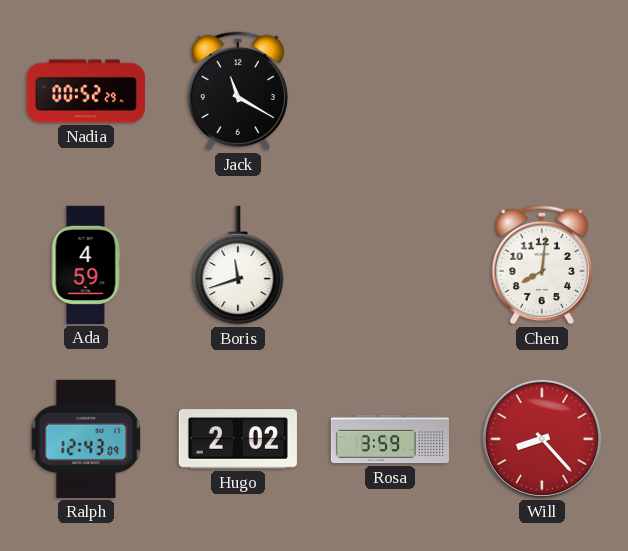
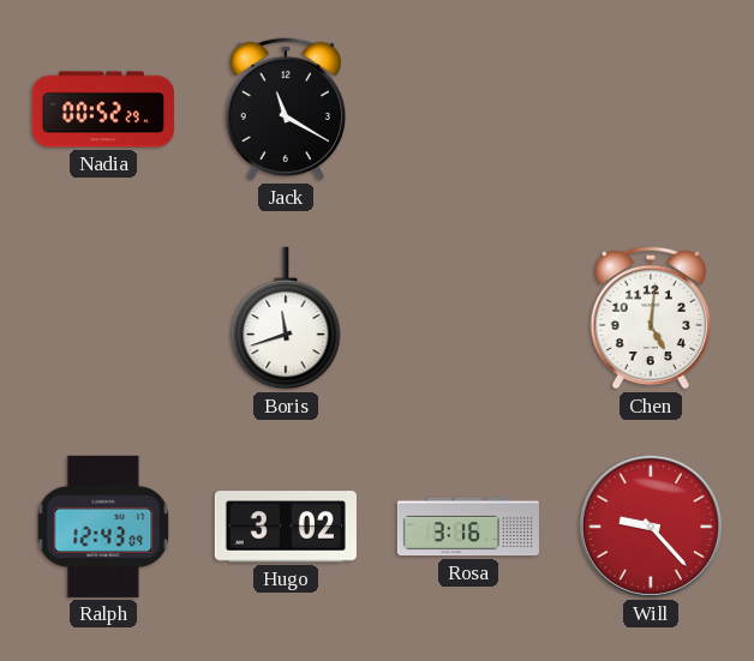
Ada: 4:59 -> none (86, 265)
Chen: 8:01 -> 5:01 (650, 318)
Hugo: 2:02 -> 3:02 (286, 527)
Rosa: 3:59 -> 3:16 (468, 527)
Will: 8:23 -> 9:23 (651, 527)
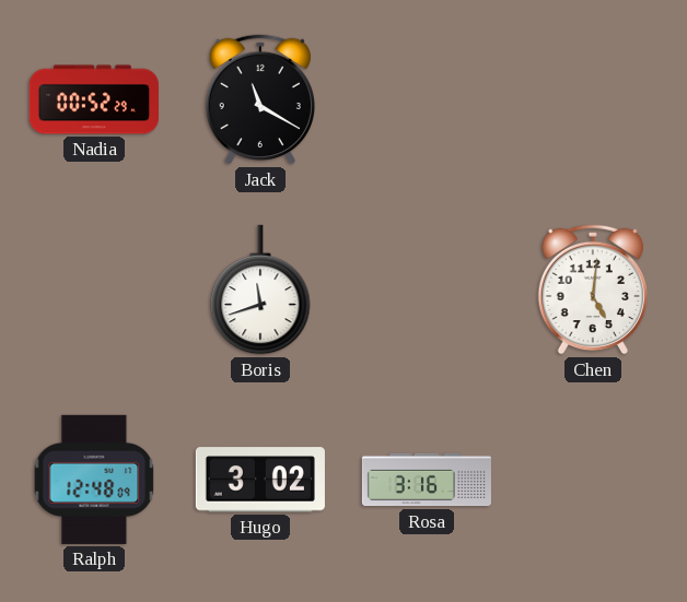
Ralph: 12:43 -> 12:48 (94, 480)
Will: 9:23 -> none (651, 527)
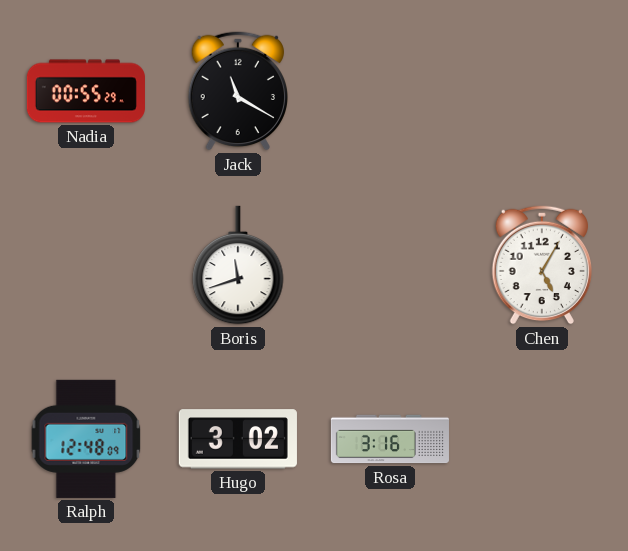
Nadia: 00:52 -> 00:55 (86, 91)
Chen: 5:01 -> 5:05 (541, 265)
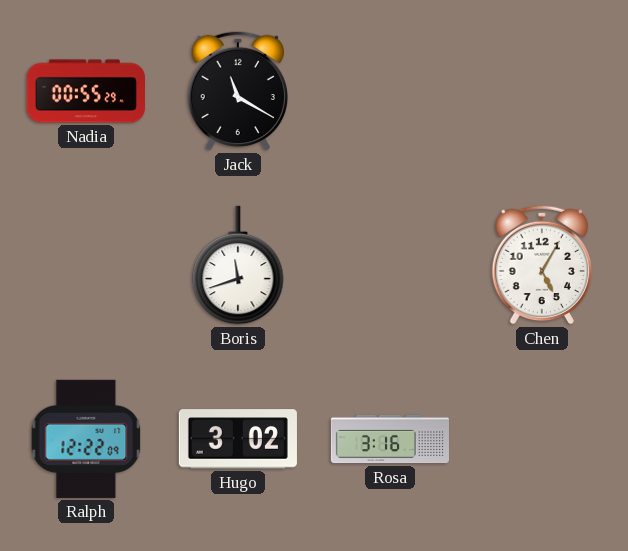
Ralph: 12:48 -> 12:22 (86, 439)
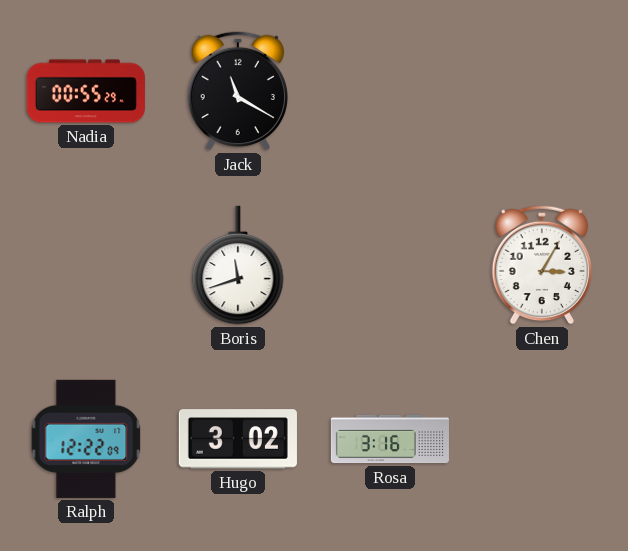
Chen: 5:05 -> 3:05 (541, 265)
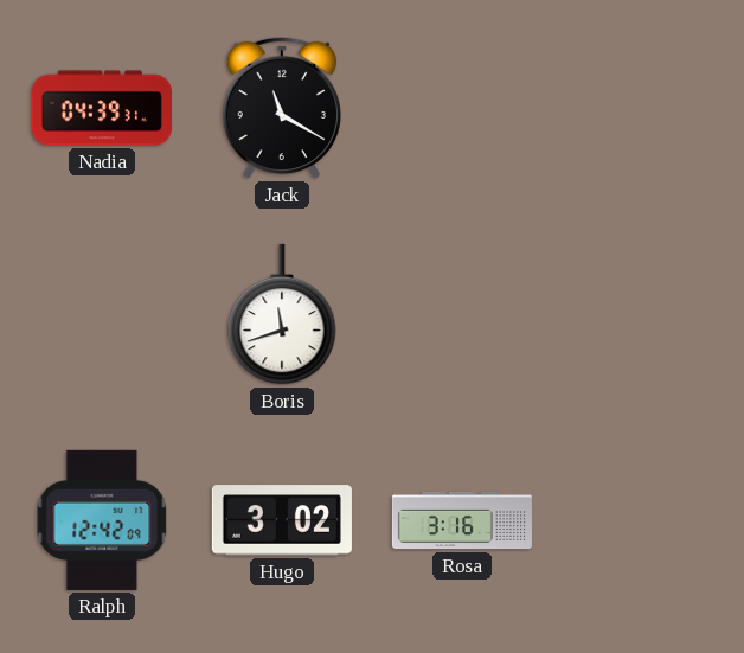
Nadia: 00:55 -> 04:39 (102, 108)
Chen: 3:05 -> none (541, 265)
Ralph: 12:22 -> 12:42 (102, 520)
